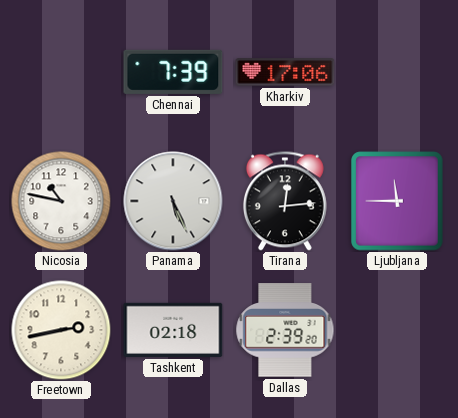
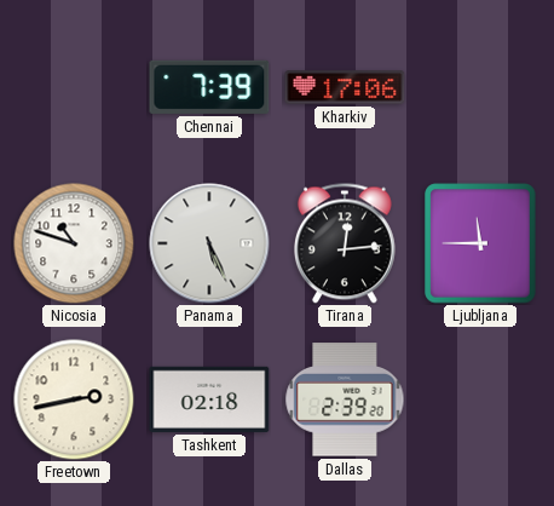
Nicosia: 10:47 -> 10:48 (74, 243)
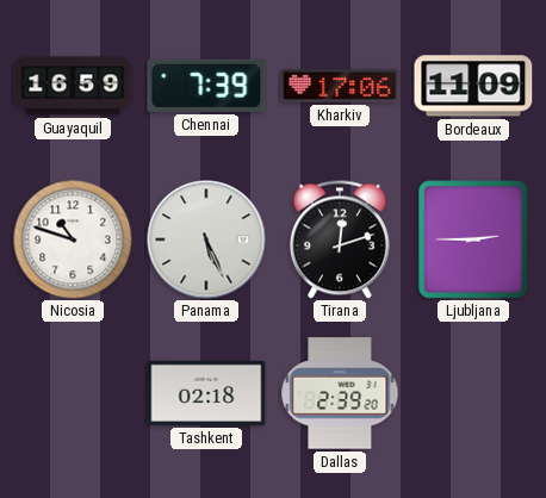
Guayaquil: none -> 16:59 (73, 86)
Bordeaux: none -> 11:09 (473, 86)
Tirana: 12:14 -> 12:12 (340, 239)
Ljubljana: 11:45 -> 2:45 (473, 239)
Freetown: 2:43 -> none (74, 399)
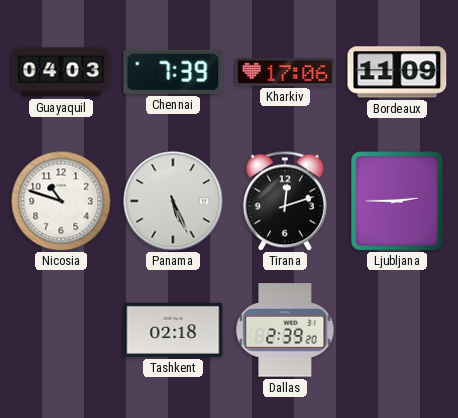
Guayaquil: 16:59 -> 04:03 (61, 72)
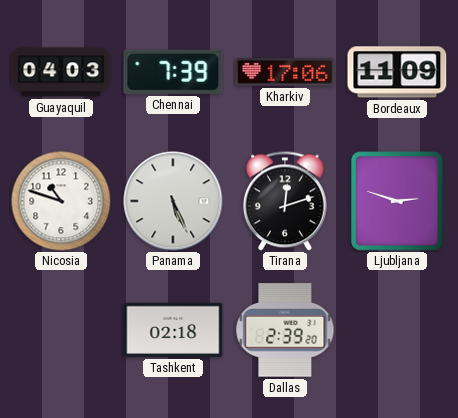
Ljubljana: 2:45 -> 2:48 (397, 201)
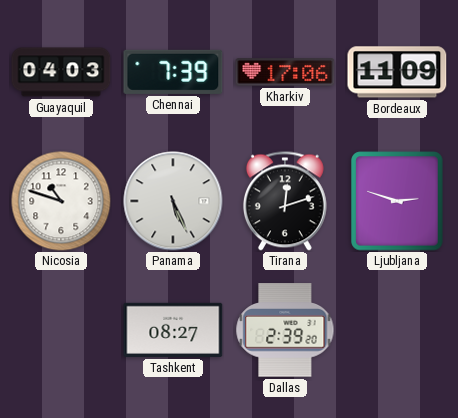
Tashkent: 02:18 -> 08:27 (173, 330)
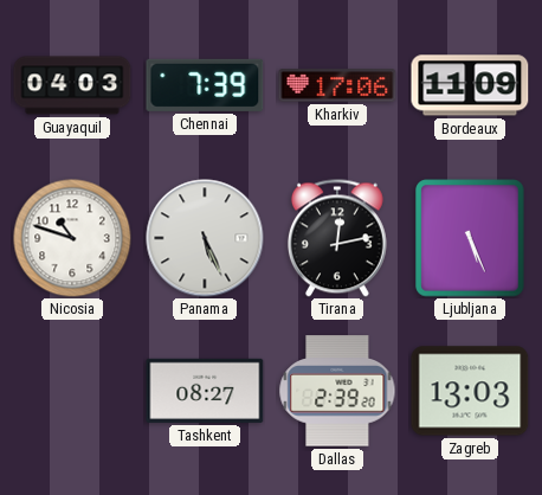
Tirana: 12:12 -> 12:13 (337, 238)
Ljubljana: 2:48 -> 5:26 (470, 238)
Zagreb: none -> 13:03 (470, 391)
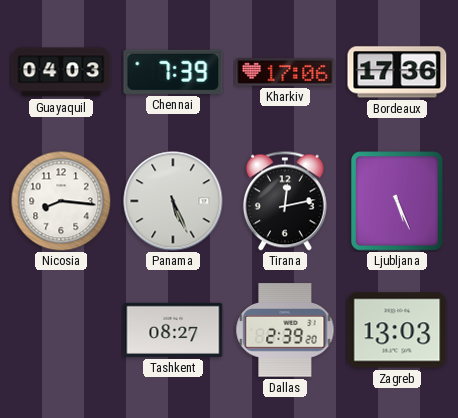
Bordeaux: 11:09 -> 17:36 (397, 72)
Nicosia: 10:48 -> 8:16 (61, 201)
